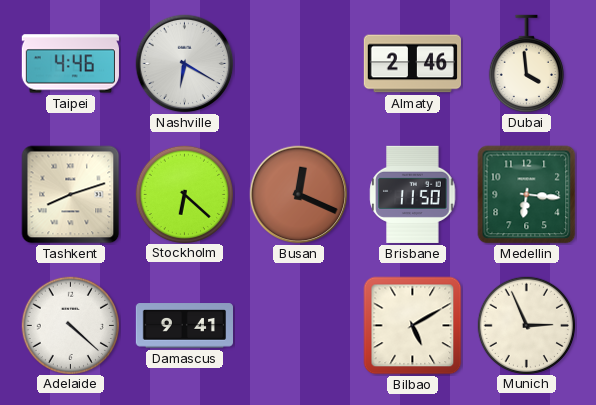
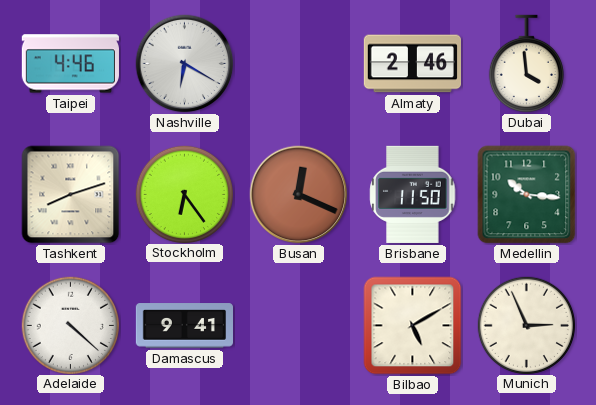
Stockholm: 6:22 -> 6:24 (184, 194)
Medellin: 6:16 -> 10:16 (527, 195)
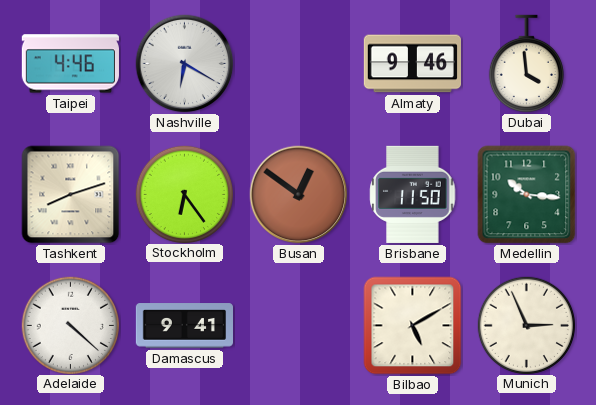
Almaty: 2:46 -> 9:46 (412, 64)
Busan: 12:19 -> 12:51 (299, 195)
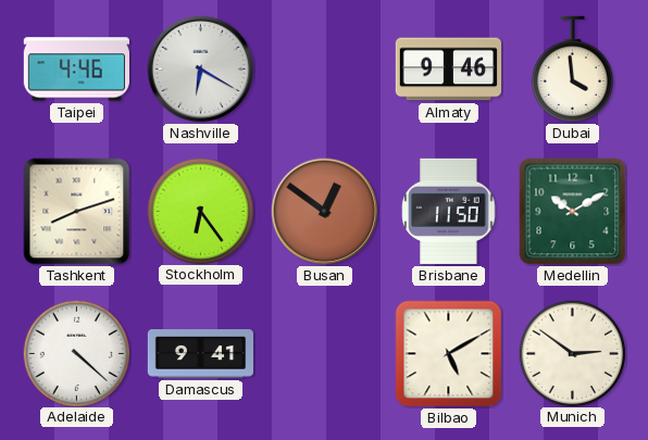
Medellin: 10:16 -> 10:10 (573, 212)
Munich: 2:56 -> 2:51 (572, 353)
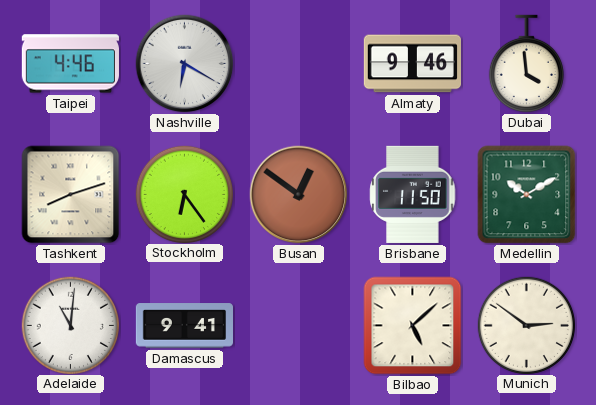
Adelaide: 4:22 -> 11:01 (70, 325)
Bilbao: 5:10 -> 5:08 (413, 326)
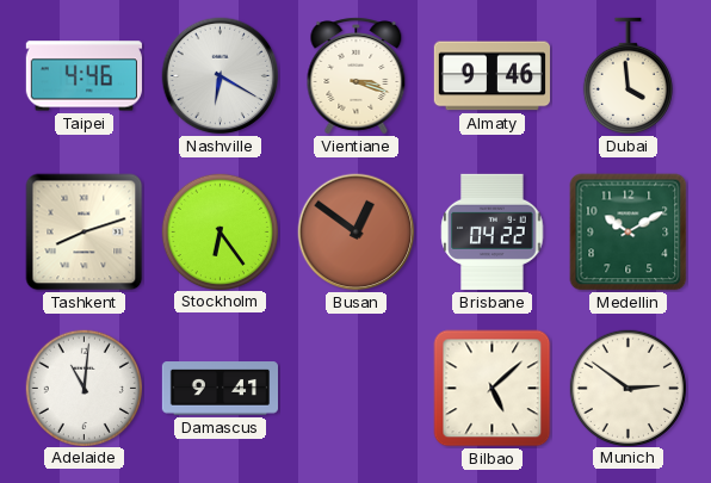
Vientiane: none -> 3:18 (357, 76)
Brisbane: 11:50 -> 04:22 (493, 231)
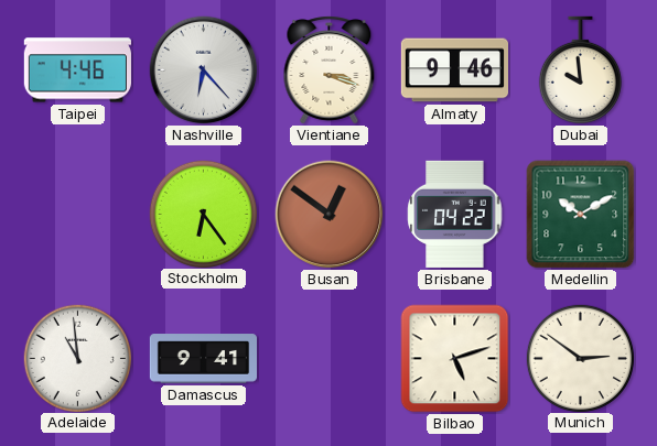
Nashville: 6:20 -> 6:23 (204, 70)
Dubai: 3:59 -> 9:59 (580, 70)
Tashkent: 8:12 -> none (85, 233)
Adelaide: 11:01 -> 10:59 (77, 358)
Bilbao: 5:08 -> 5:12 (455, 359)
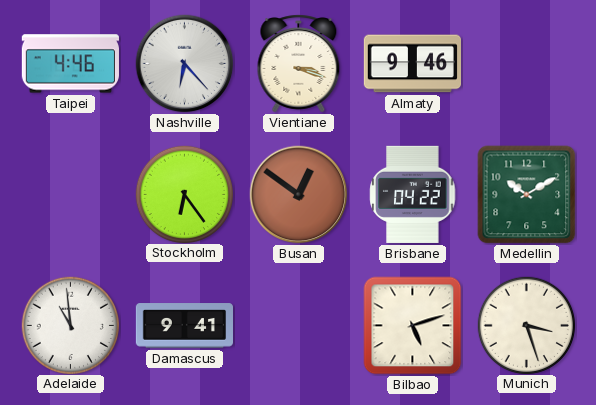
Dubai: 9:59 -> none (580, 70)
Munich: 2:51 -> 3:27 (526, 325)
